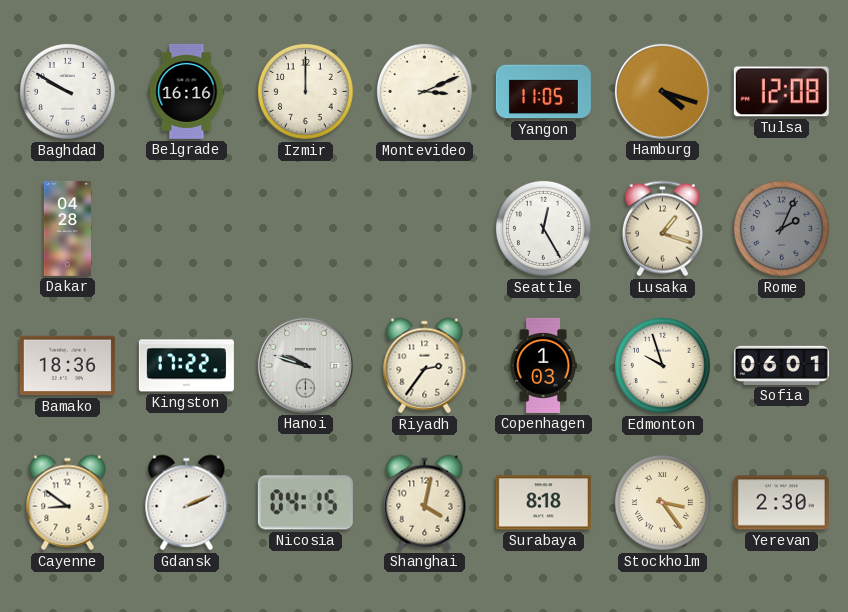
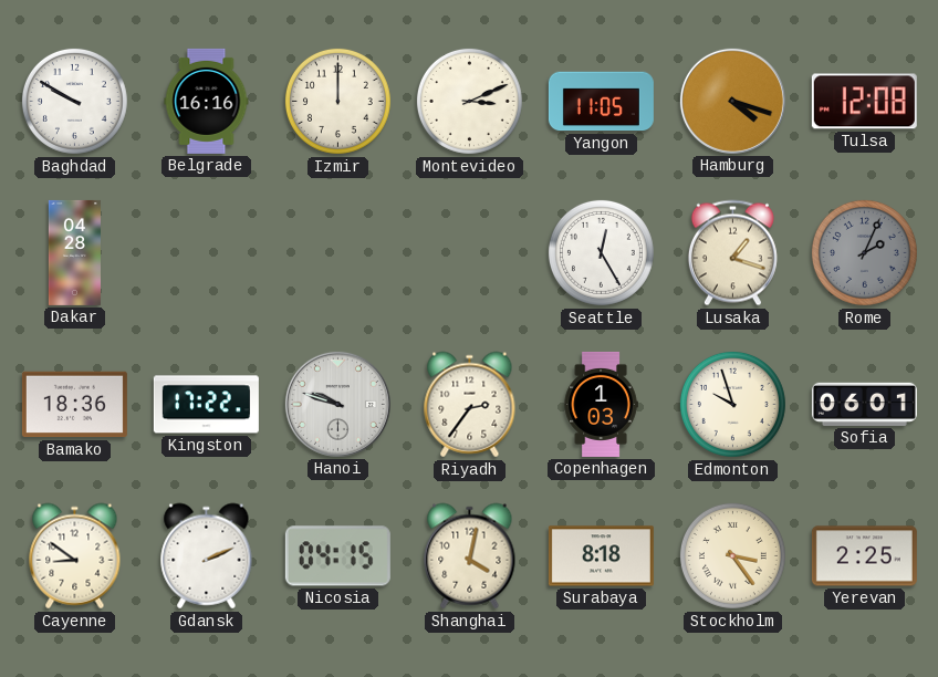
Yerevan: 2:30 -> 2:25 (864, 556)
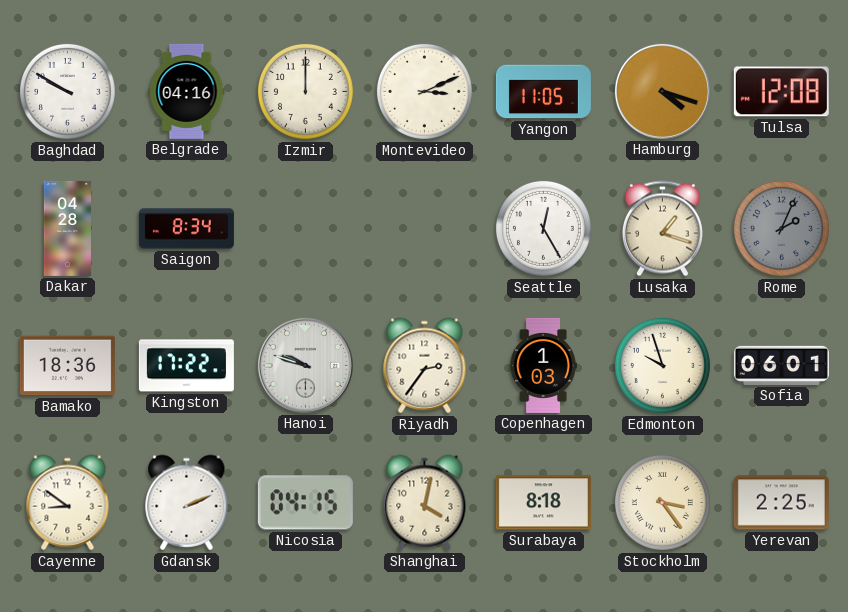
Belgrade: 16:16 -> 04:16 (187, 91)
Saigon: none -> 8:34 (186, 229)
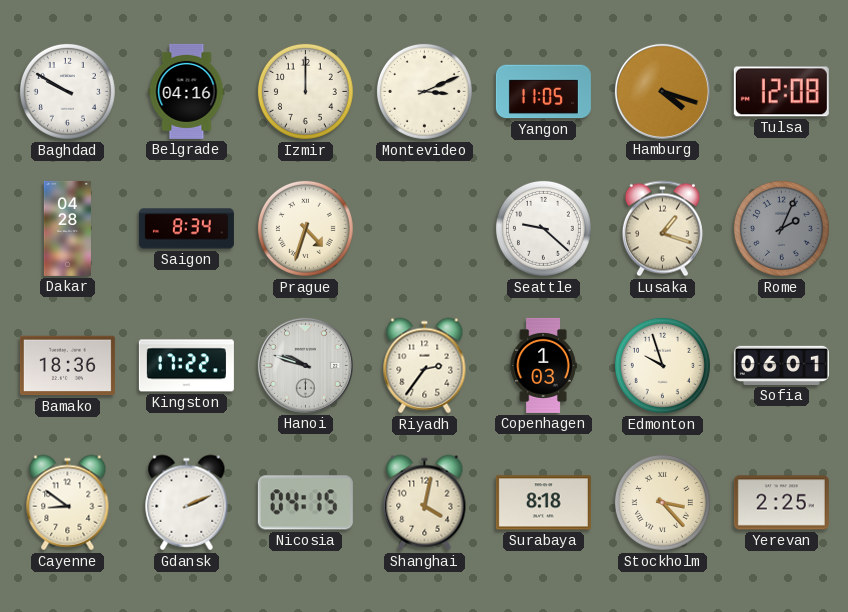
Prague: none -> 4:33 (305, 228)
Seattle: 12:25 -> 9:22 (543, 228)
Stockholm: 3:24 -> 3:23 (662, 502)
